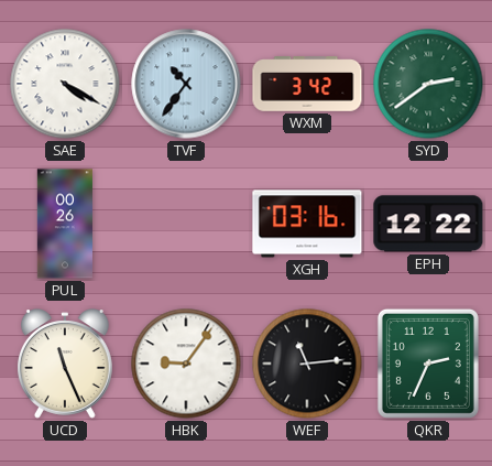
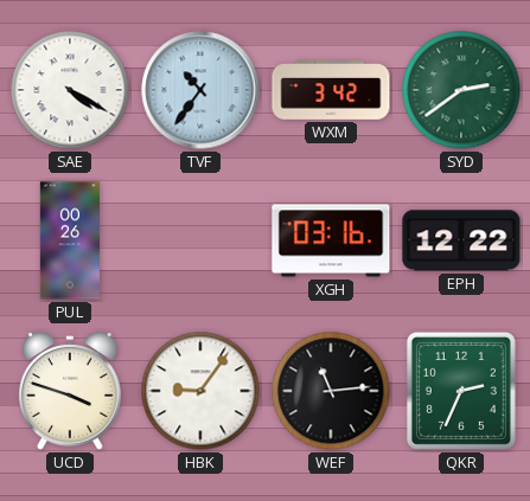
UCD: 11:26 -> 3:48 (70, 391)
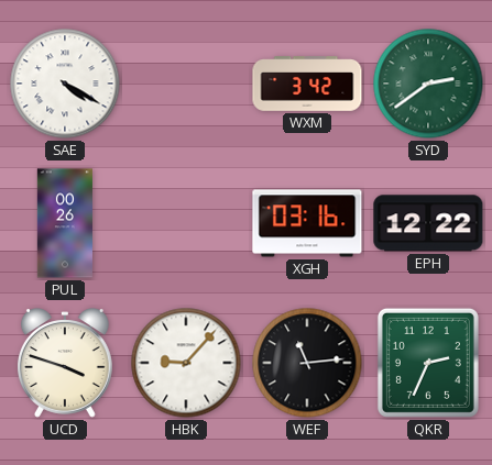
TVF: 10:36 -> none (200, 90)
HBK: 9:06 -> 9:07 (186, 363)
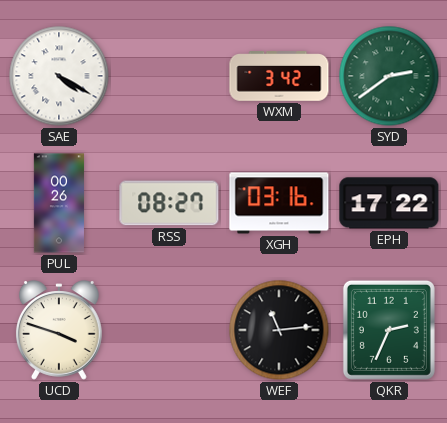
RSS: none -> 08:27 (169, 203)
EPH: 12:22 -> 17:22 (389, 203)
HBK: 9:07 -> none (186, 363)
